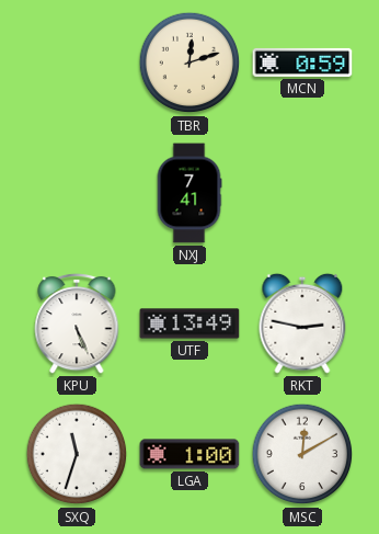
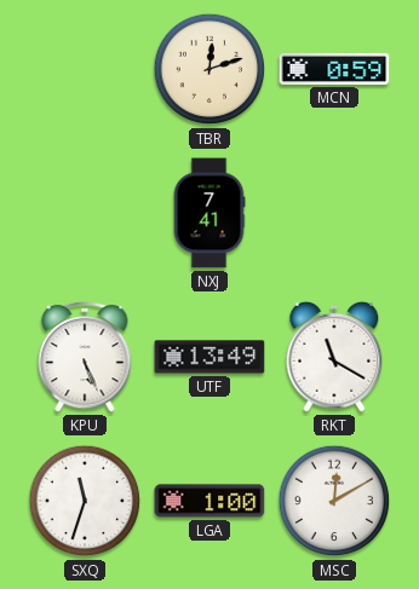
RKT: 2:47 -> 11:20 (334, 357)
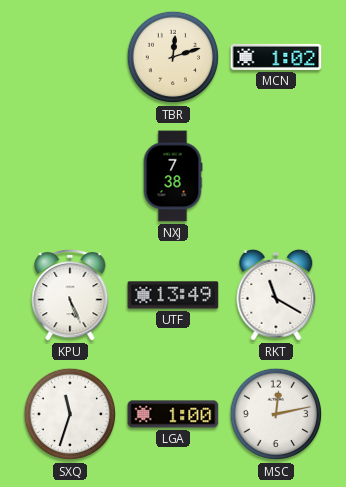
MCN: 0:59 -> 1:02 (276, 57)
NXJ: 7:41 -> 7:38 (173, 176)
MSC: 12:10 -> 12:13 (276, 414)
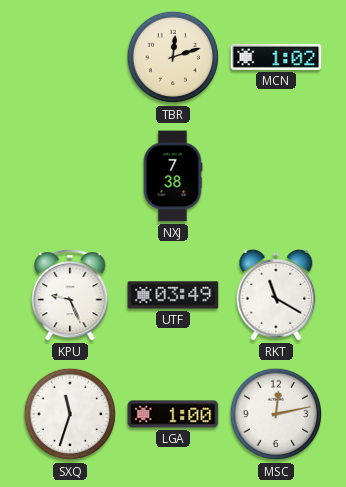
KPU: 5:26 -> 9:26 (70, 295)
UTF: 13:49 -> 03:49 (173, 295)
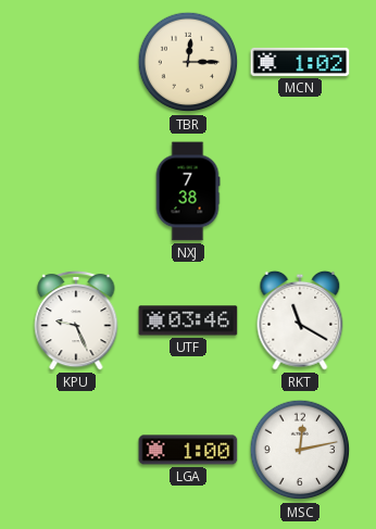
TBR: 12:12 -> 12:15 (188, 62)
UTF: 03:49 -> 03:46 (188, 320)
SXQ: 11:33 -> none (70, 414)
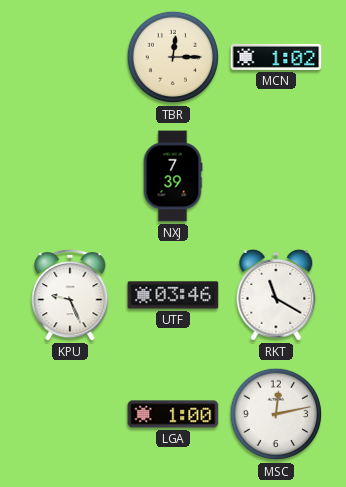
NXJ: 7:38 -> 7:39 (173, 176)
